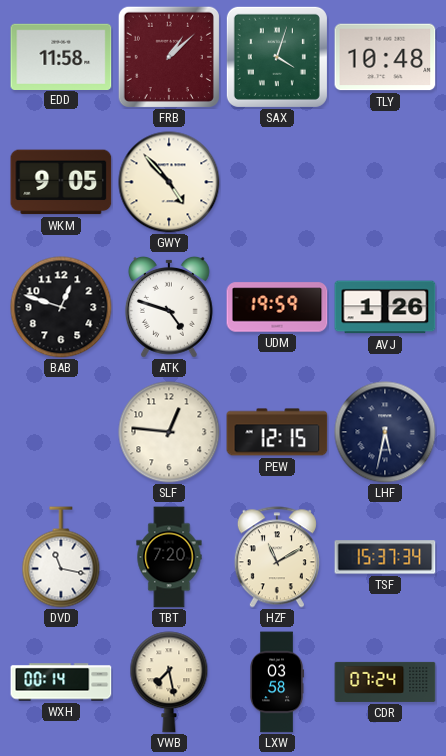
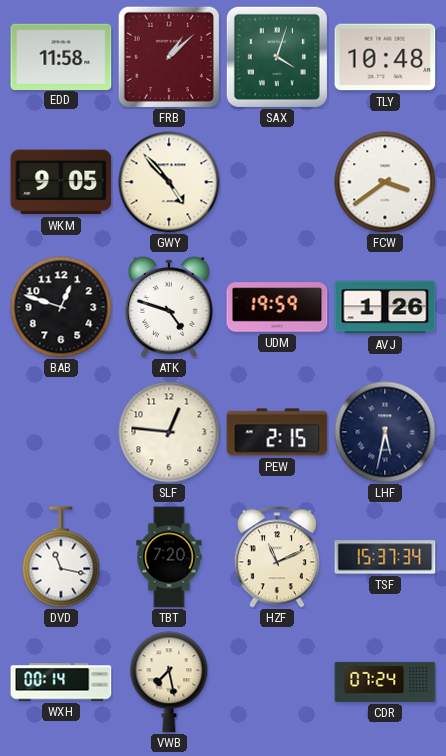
FCW: none -> 3:39 (385, 182)
PEW: 12:15 -> 2:15 (277, 432)
HZF: 11:10 -> 11:11 (277, 557)
LXW: 03:58 -> none (277, 682)
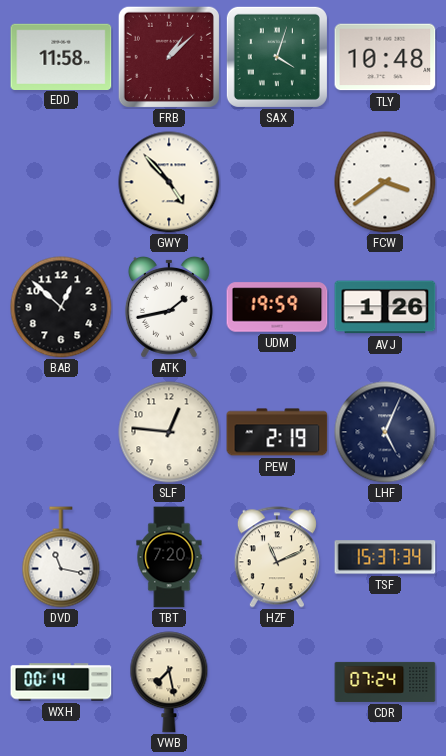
WKM: 9:05 -> none (61, 182)
BAB: 12:48 -> 12:52 (61, 307)
ATK: 4:48 -> 1:43 (169, 307)
PEW: 2:15 -> 2:19 (277, 432)
LHF: 5:32 -> 5:04 (385, 432)
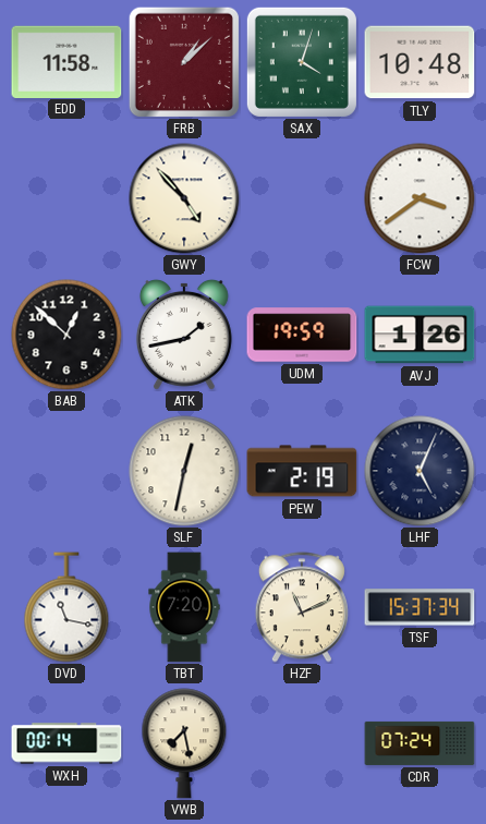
SLF: 12:46 -> 12:32 (184, 471)
